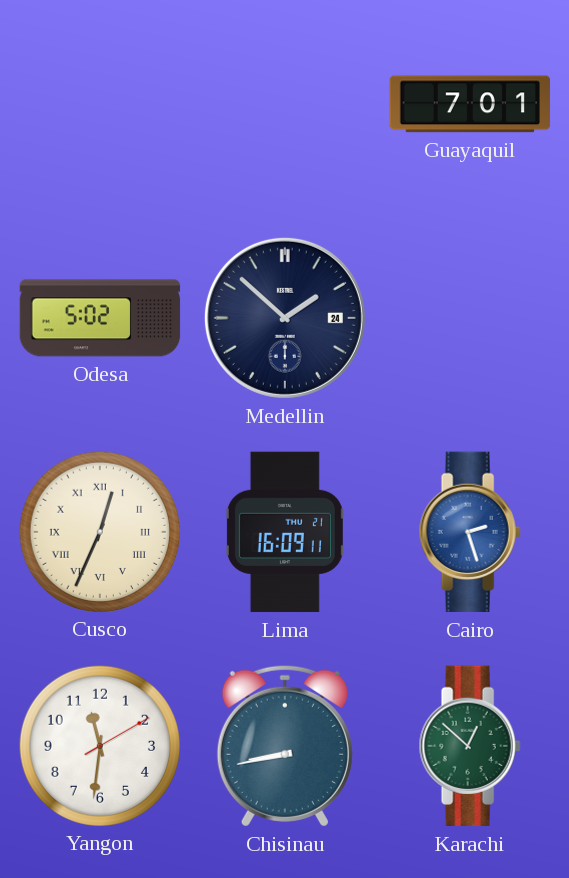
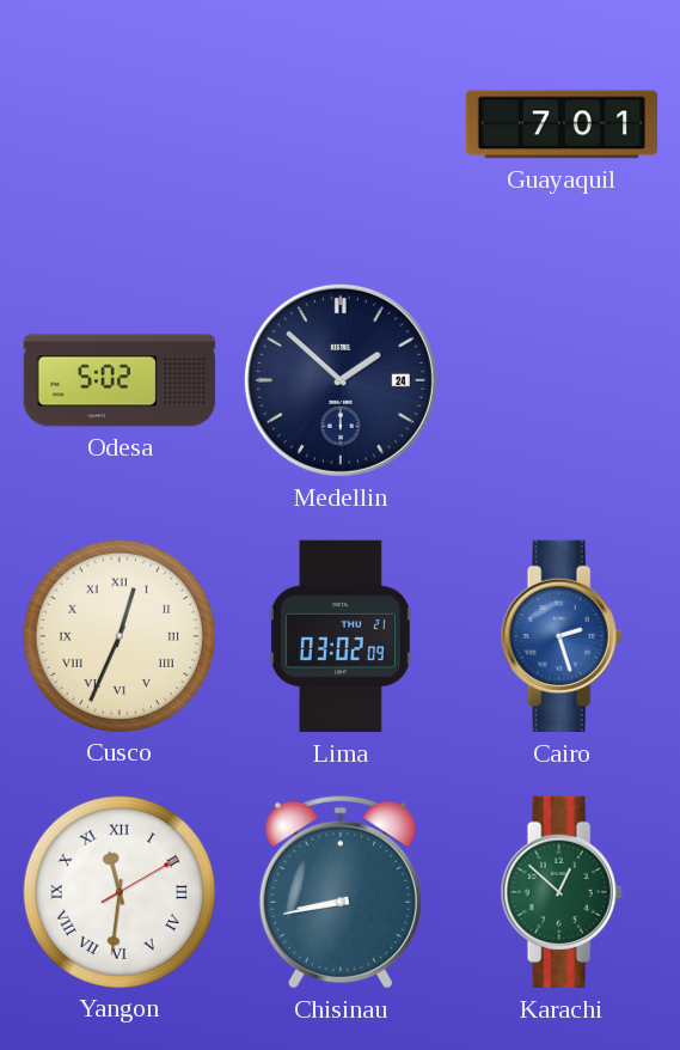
Lima: 16:09 -> 03:02 (341, 636)
Yangon numerals: Arabic -> Roman (118, 891)
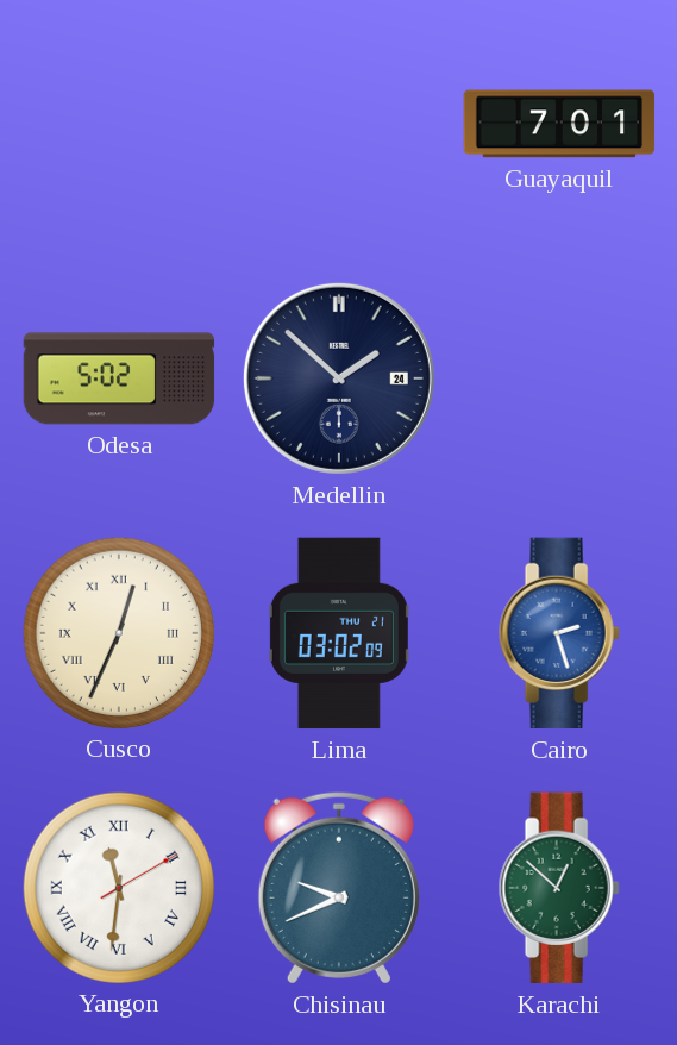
Chisinau: 8:43 -> 9:41 (339, 888)
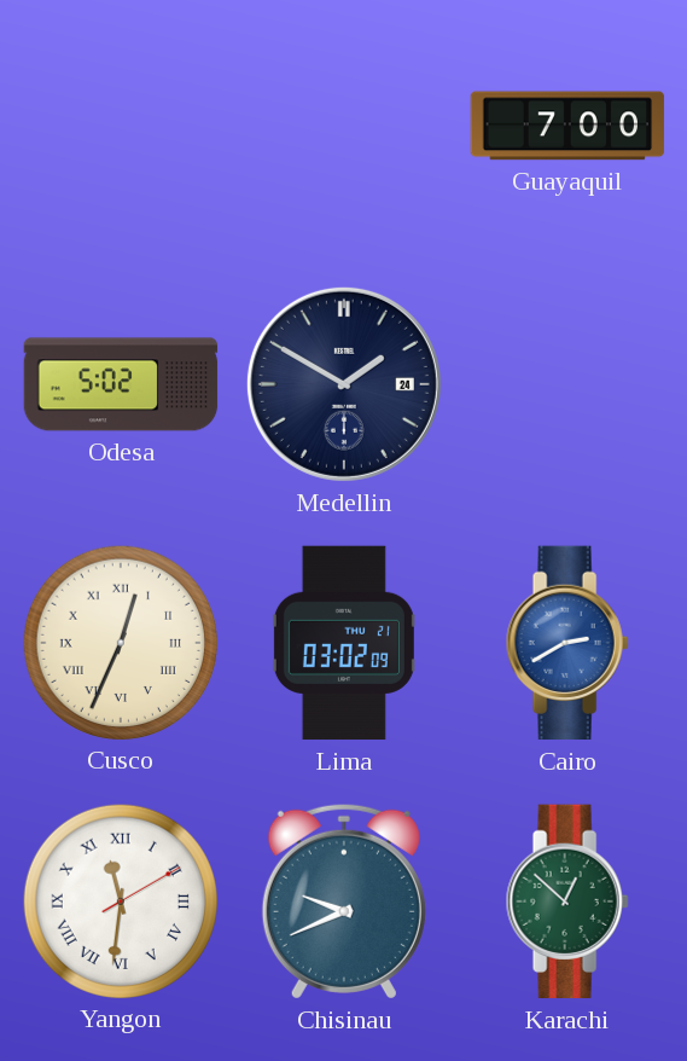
Guayaquil: 7:01 -> 7:00 (567, 126)
Medellin: 1:52 -> 1:50 (344, 384)
Cairo: 2:27 -> 2:40 (567, 643)
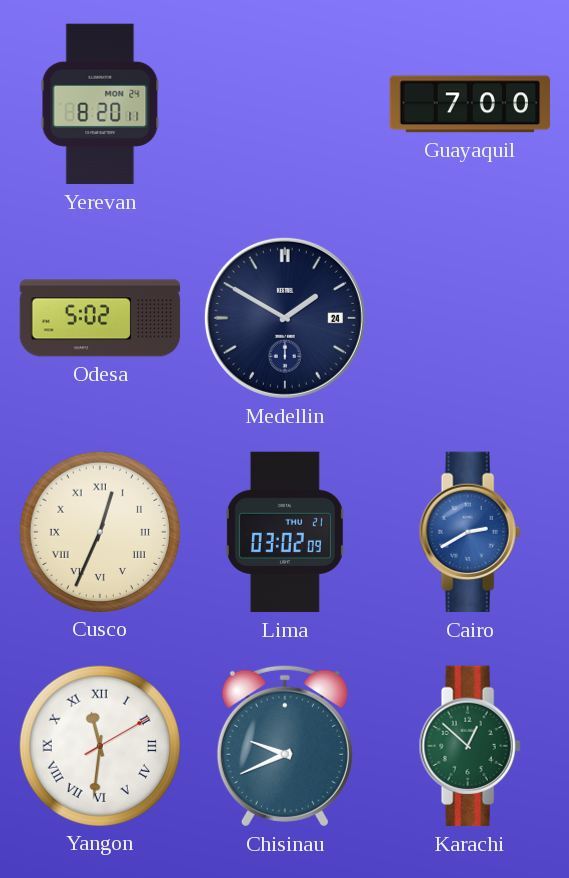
Yerevan: none -> 8:20 (100, 104)
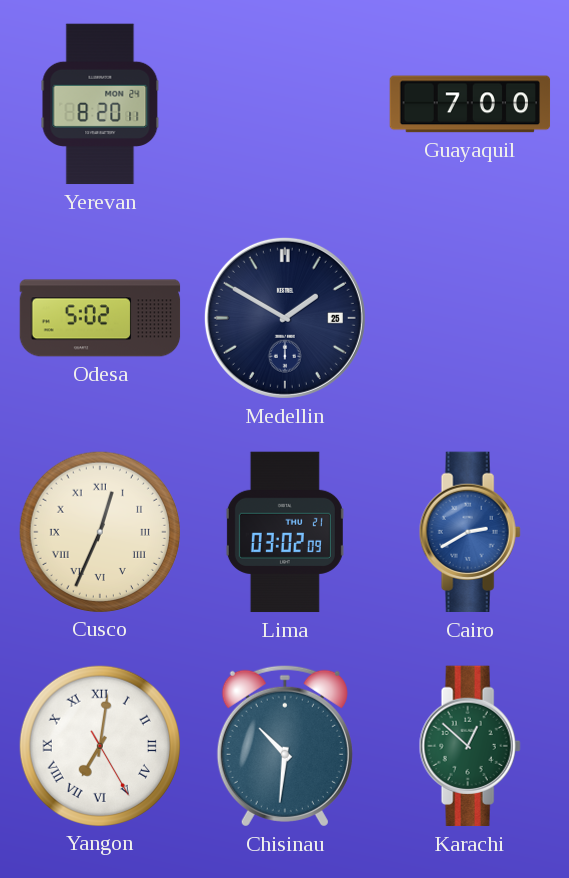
Medellin date: 24 -> 25 (285, 318)
Yangon: 11:31 -> 7:01 (99, 745)
Chisinau: 9:41 -> 10:31 (285, 746)
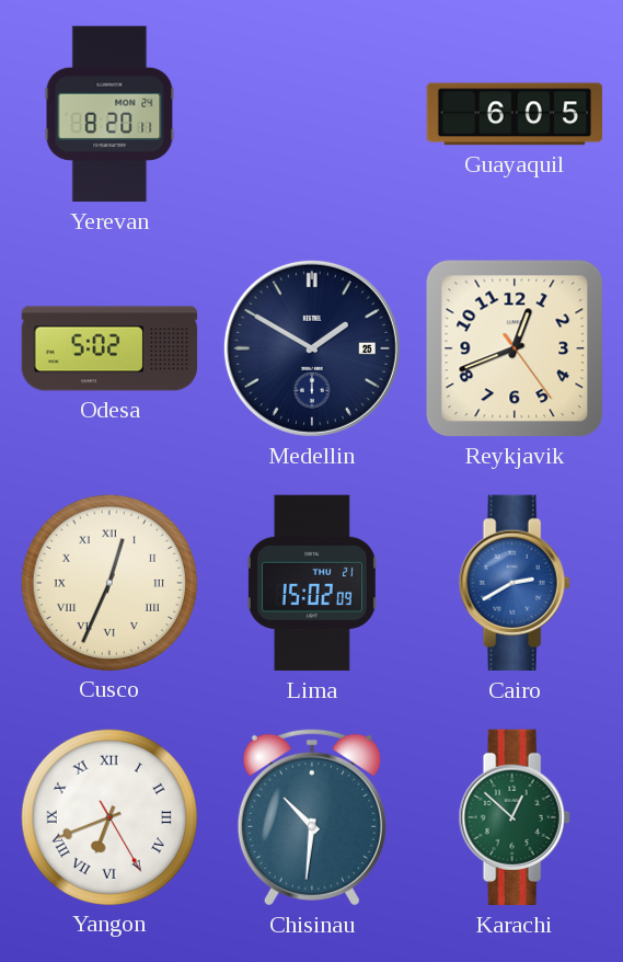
Guayaquil: 7:00 -> 6:05 (515, 114)
Reykjavik: none -> 12:41 (515, 348)
Lima: 03:02 -> 15:02 (312, 583)
Yangon: 7:01 -> 6:41 (108, 816)
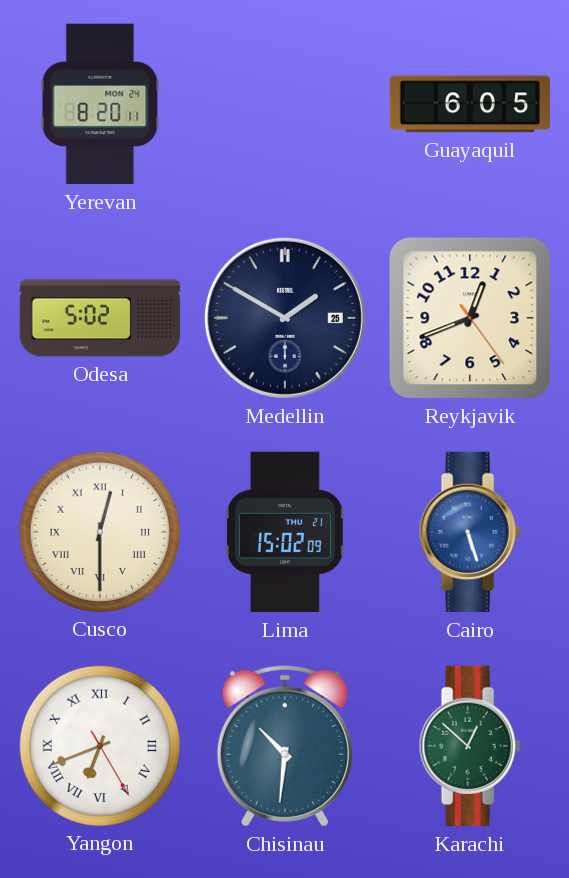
Cusco: 12:34 -> 12:30 (99, 531)
Cairo: 2:40 -> 5:27 (470, 532)
